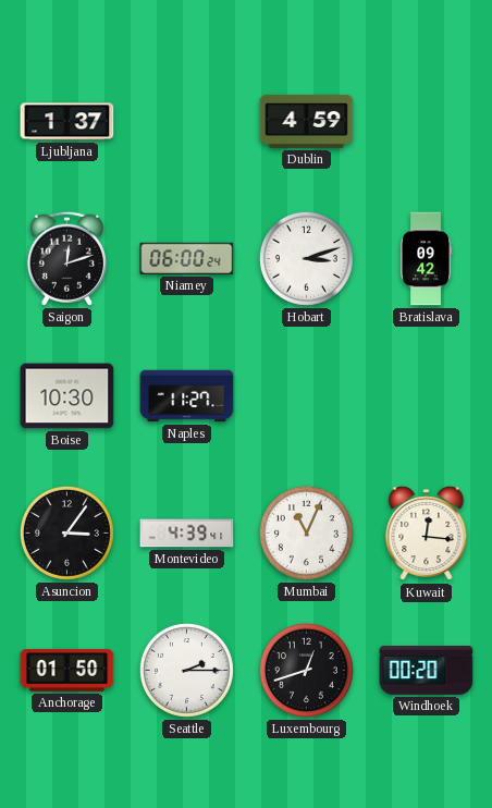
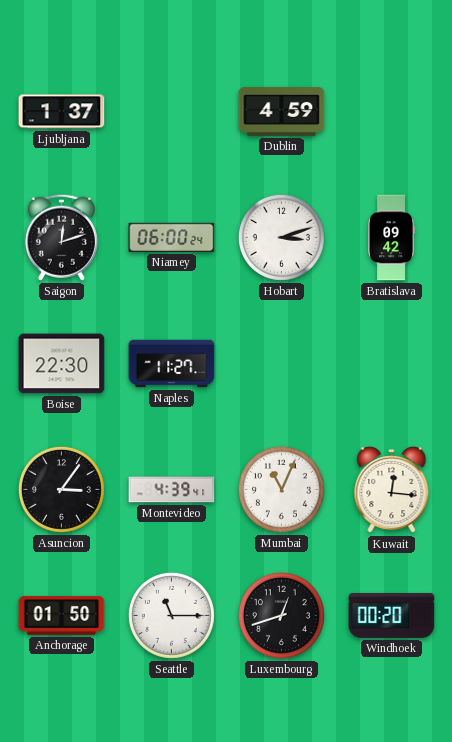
Boise: 10:30 -> 22:30 (62, 364)
Seattle: 2:15 -> 11:15 (171, 615)
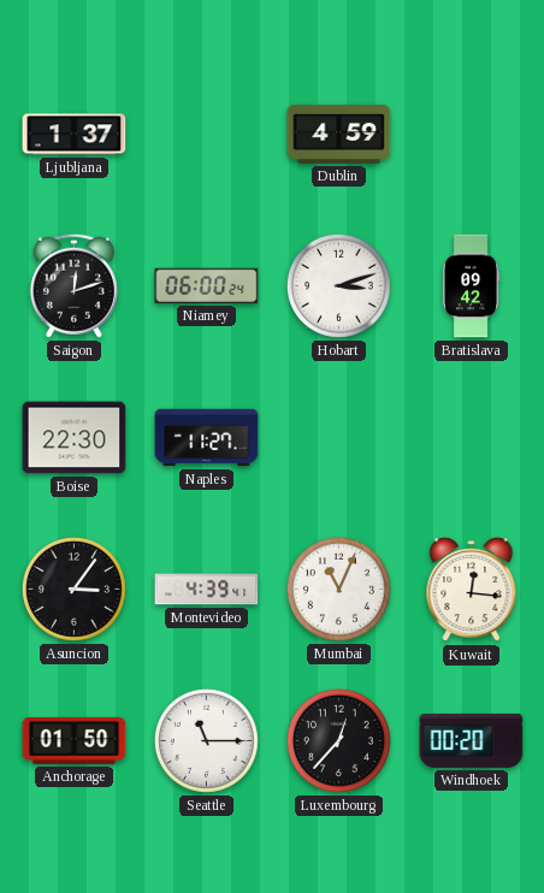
Luxembourg: 12:42 -> 12:37 (338, 740)
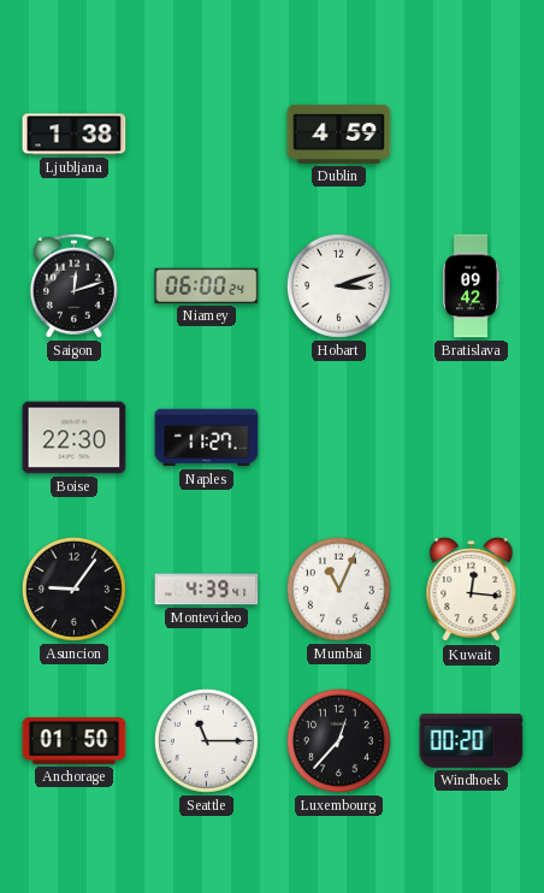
Ljubljana: 1:37 -> 1:38 (75, 135)
Asuncion: 3:06 -> 9:06 (73, 589)
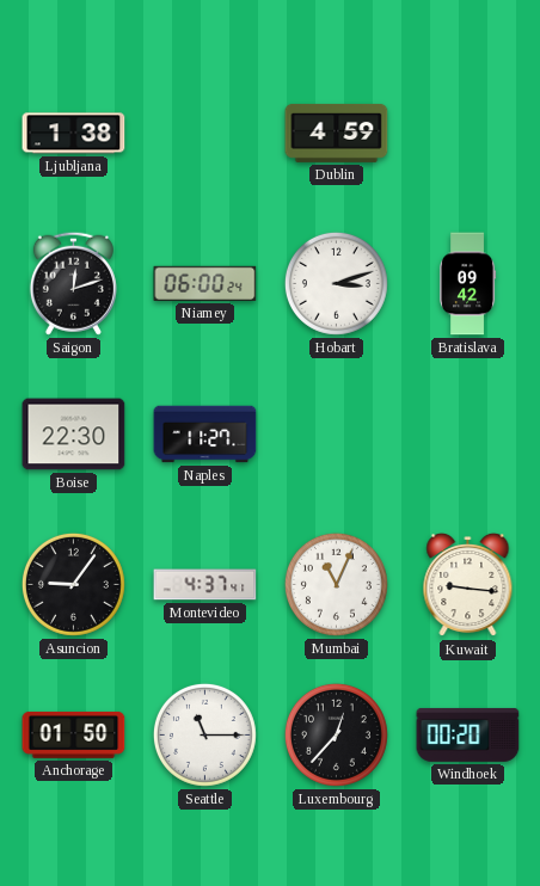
Montevideo: 4:39 -> 4:37 (205, 585)
Kuwait: 12:16 -> 9:16 (468, 585)
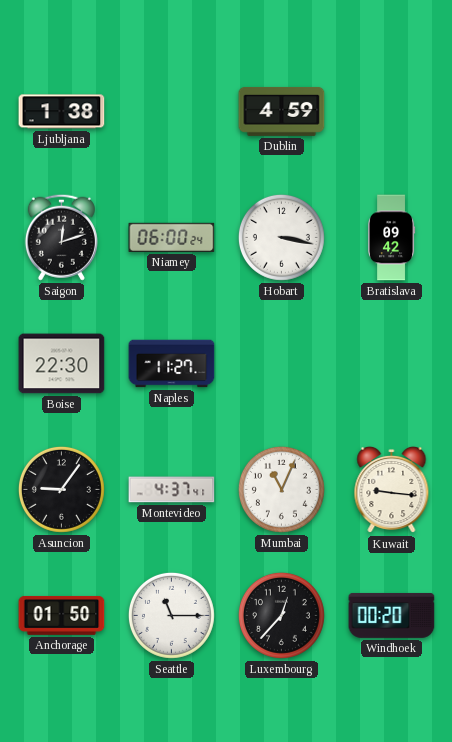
Hobart: 3:12 -> 3:17 (281, 237)
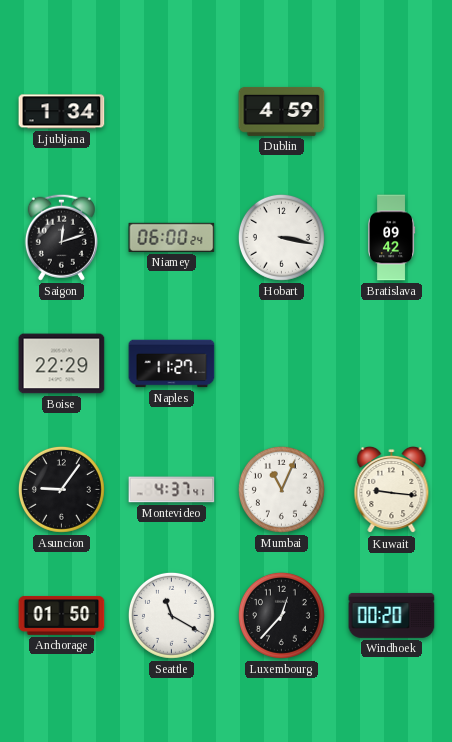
Ljubljana: 1:38 -> 1:34 (62, 112)
Boise: 22:30 -> 22:29 (62, 364)
Seattle: 11:15 -> 11:20 (171, 615)
